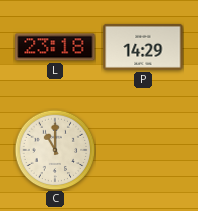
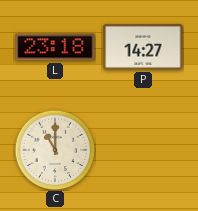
P: 14:29 -> 14:27 (143, 47)
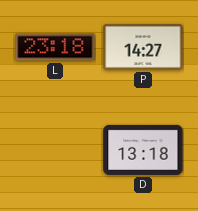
C: 11:00 -> none (55, 150)
D: none -> 13:18 (143, 150)
